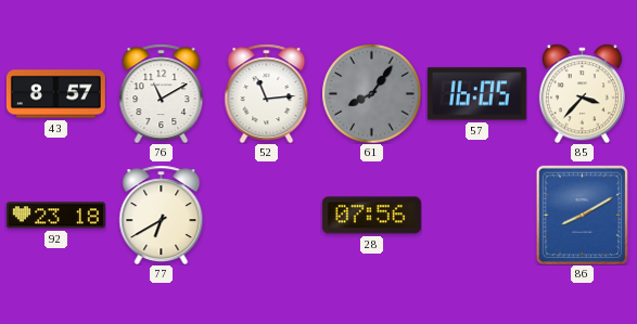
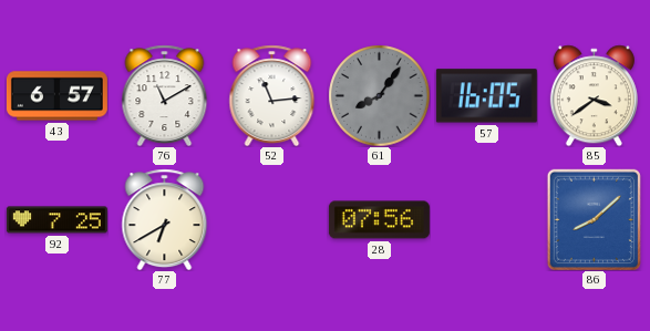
43: 8:57 -> 6:57 (56, 96)
85: 3:37 -> 3:39 (594, 95)
92: 23:18 -> 7:25 (56, 220)
86: 8:10 -> 8:08 (594, 219)
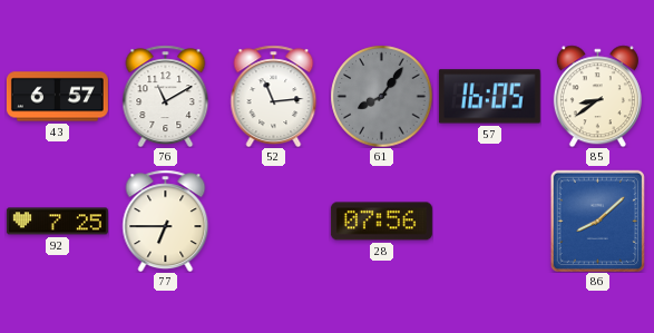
85: 3:39 -> 8:39 (597, 96)
77: 6:40 -> 6:45 (166, 221)
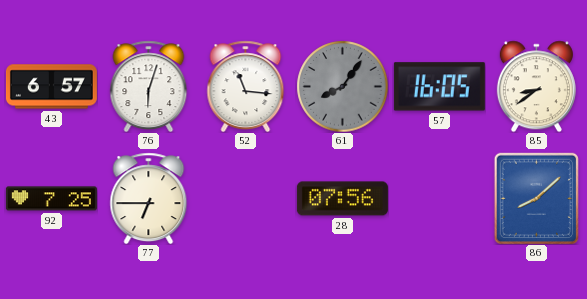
76: 11:10 -> 6:03 (149, 86)
52: 11:14 -> 11:16 (246, 86)
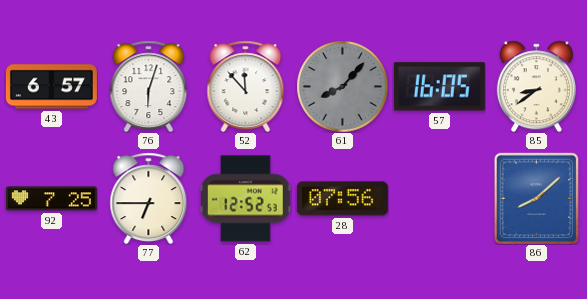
52: 11:16 -> 11:53 (246, 86)
61: 8:06 -> 8:07 (342, 86)
62: none -> 12:52 (246, 199)
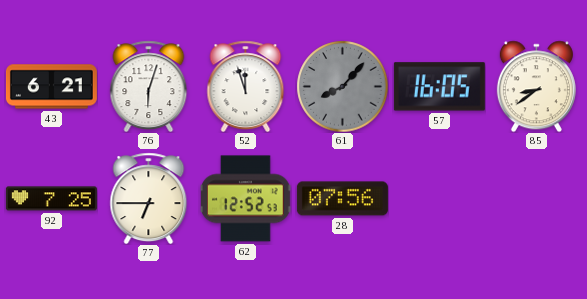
43: 6:57 -> 6:21 (51, 87)
52: 11:53 -> 11:57 (246, 86)
86: 8:08 -> none (536, 198)
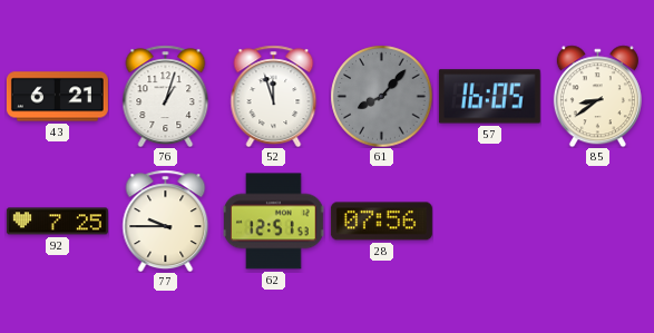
76: 6:03 -> 1:03 (166, 96)
77: 6:45 -> 9:45 (166, 221)
62: 12:52 -> 12:51 (274, 222)
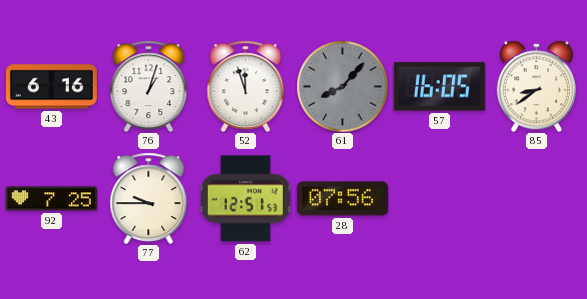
43: 6:21 -> 6:16 (51, 87)
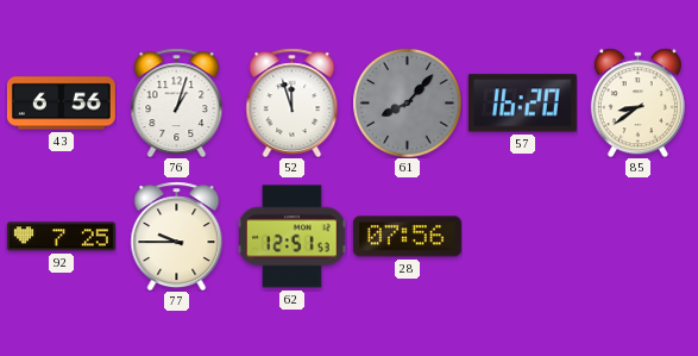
43: 6:16 -> 6:56 (61, 104)
57: 16:05 -> 16:20 (522, 104)
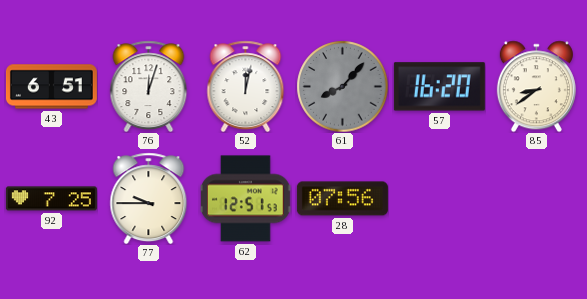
43: 6:56 -> 6:51 (51, 87)
76: 1:03 -> 12:03 (149, 86)
52: 11:57 -> 12:02 (246, 86)
